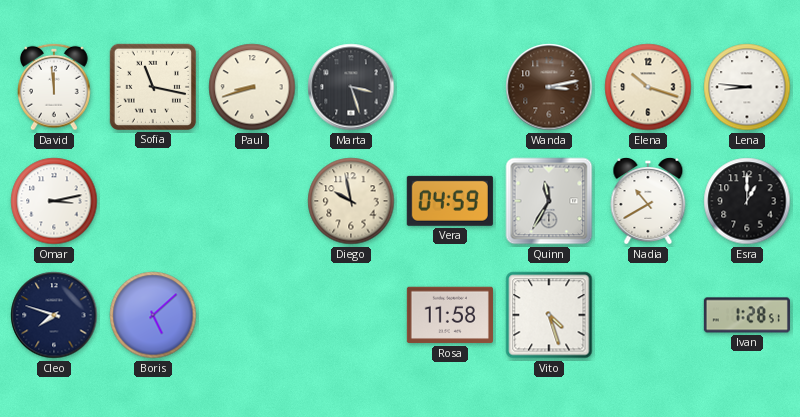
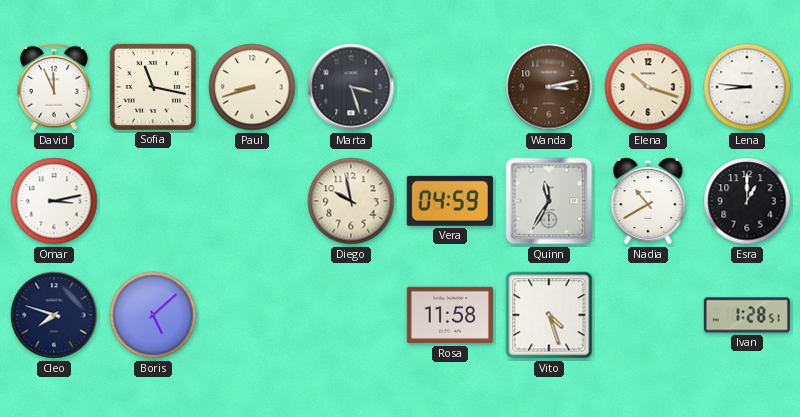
David: 11:59 -> 11:56 (55, 87)
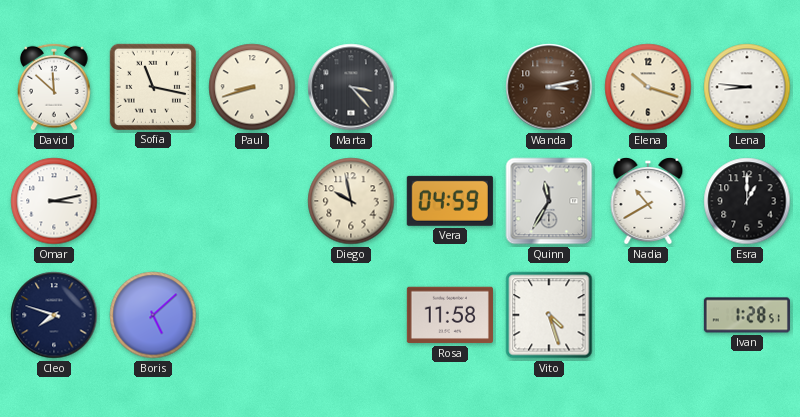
David: 11:56 -> 11:52 (55, 87)
Marta: 3:27 -> 3:23 (351, 87)
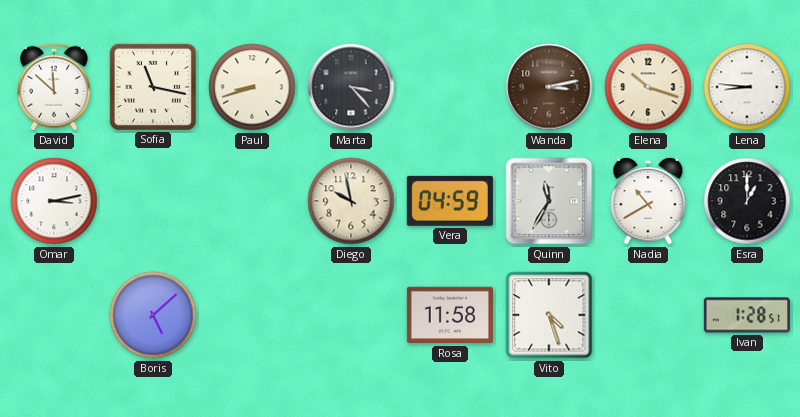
Cleo: 7:48 -> none (54, 315)
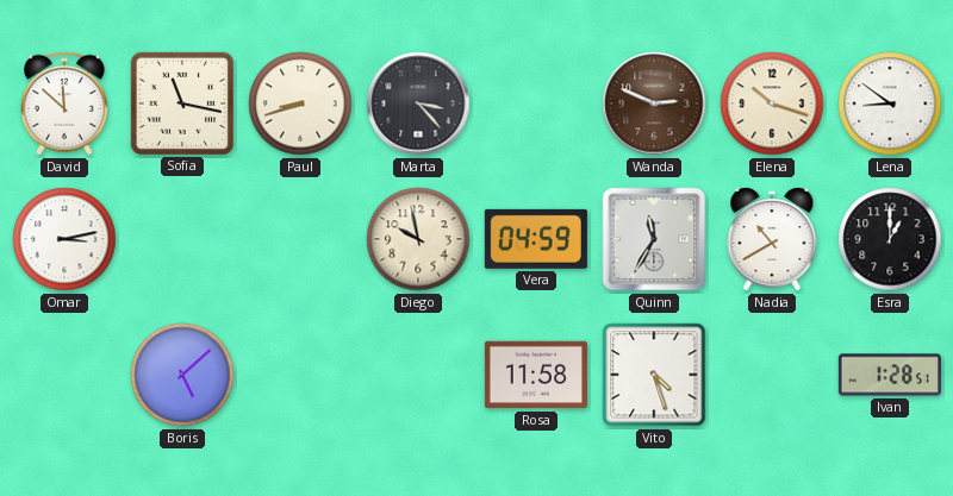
Wanda: 3:13 -> 2:49 (654, 103)
Lena: 8:46 -> 8:51 (890, 103)
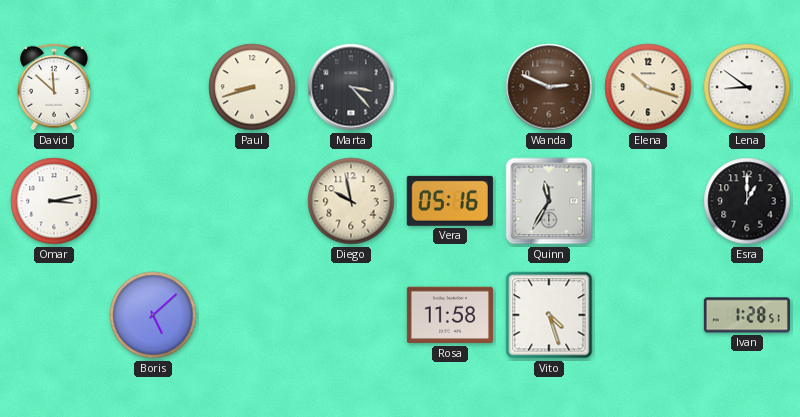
Sofia: 11:17 -> none (181, 103)
Vera: 04:59 -> 05:16 (450, 201)
Nadia: 10:40 -> none (772, 239)
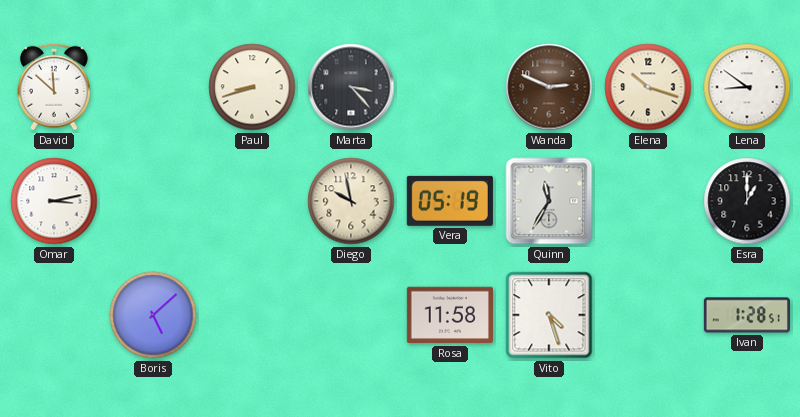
Vera: 05:16 -> 05:19 (450, 201)
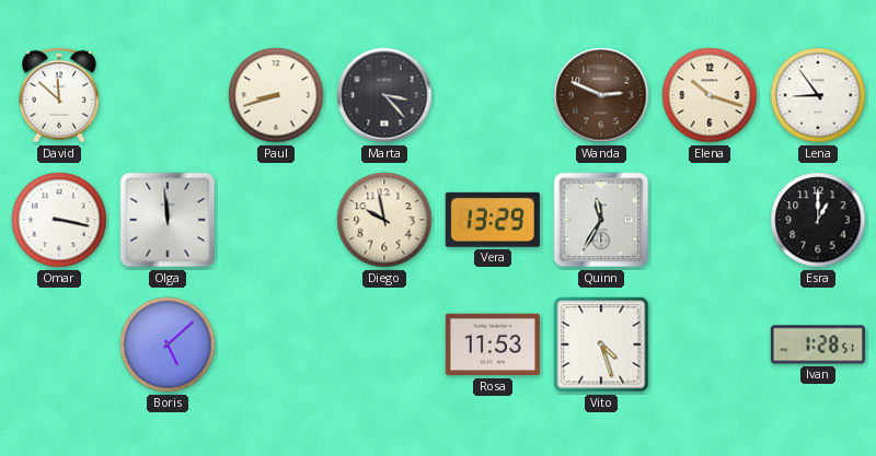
Lena: 8:51 -> 8:54 (818, 95)
Omar: 3:13 -> 3:17 (59, 220)
Olga: none -> 11:59 (168, 220)
Vera: 05:19 -> 13:29 (493, 220)
Rosa: 11:58 -> 11:53 (493, 344)
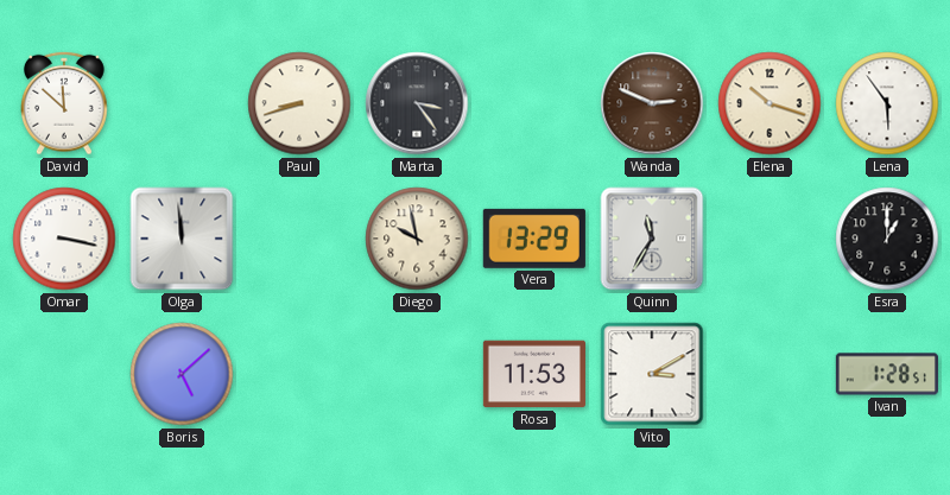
Marta: 3:23 -> 3:24 (417, 103)
Lena: 8:54 -> 5:54 (887, 103)
Vito: 4:27 -> 3:10 (652, 374)
